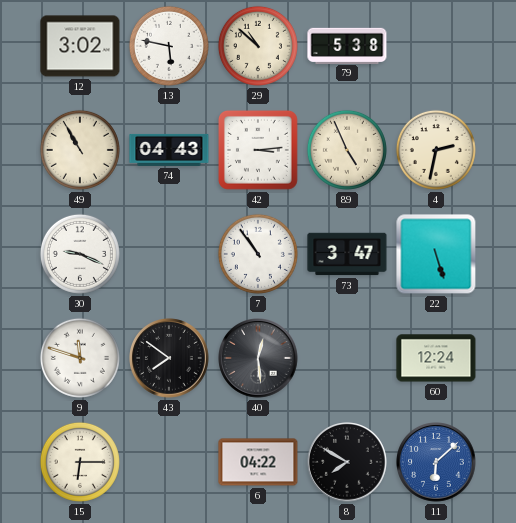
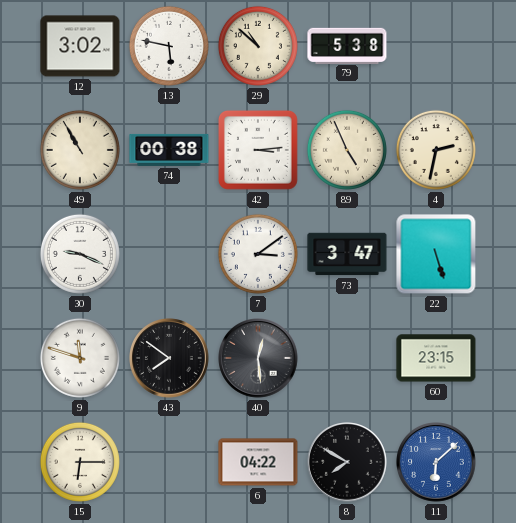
74: 04:43 -> 00:38 (169, 150)
7: 10:54 -> 3:09 (258, 254)
60: 12:24 -> 23:15 (436, 358)
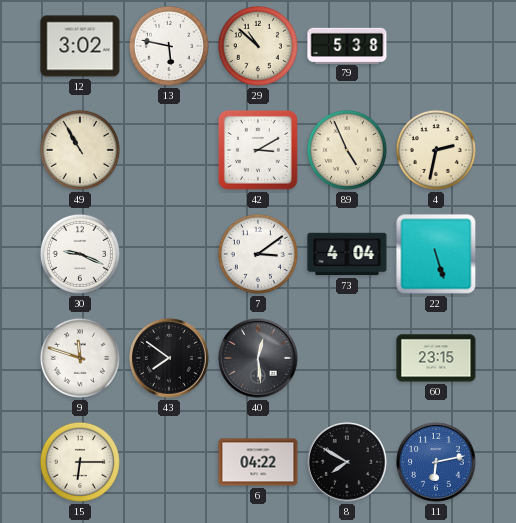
74: 00:38 -> none (169, 150)
42: 3:14 -> 3:10 (258, 150)
73: 3:47 -> 4:04 (347, 254)
11: 6:08 -> 6:13 (436, 462)
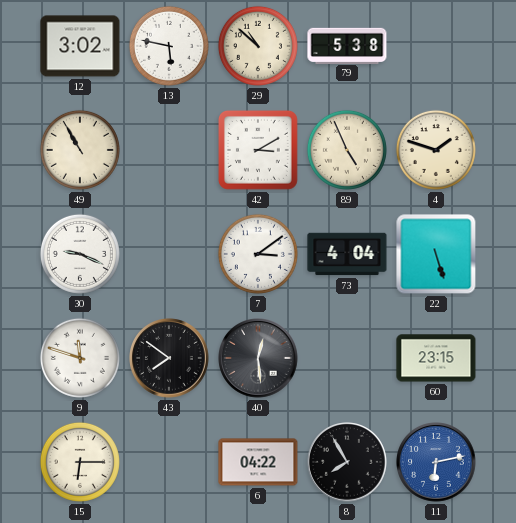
4: 2:32 -> 1:48 (436, 150)
8: 7:50 -> 7:55 (347, 462)
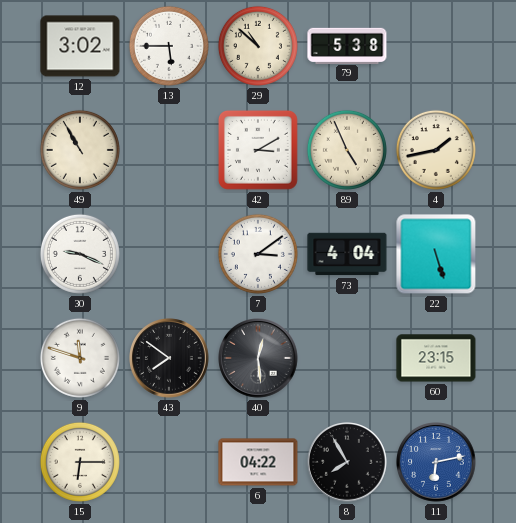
13: 5:47 -> 5:45 (169, 46)
4: 1:48 -> 1:43 (436, 150)
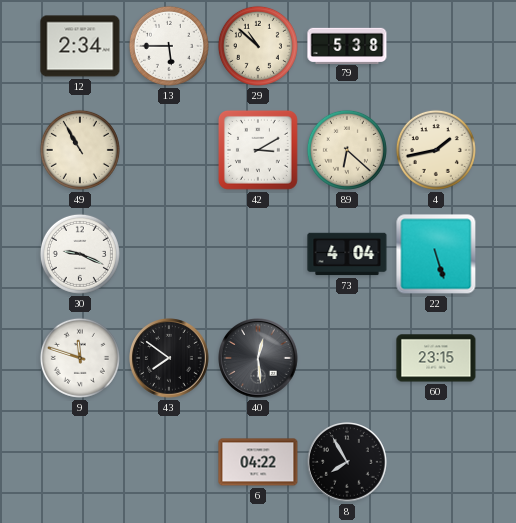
12: 3:02 -> 2:34 (80, 46)
89: 4:56 -> 6:22 (347, 150)
7: 3:09 -> none (258, 254)
15: 6:15 -> none (80, 462)
11: 6:13 -> none (436, 462)
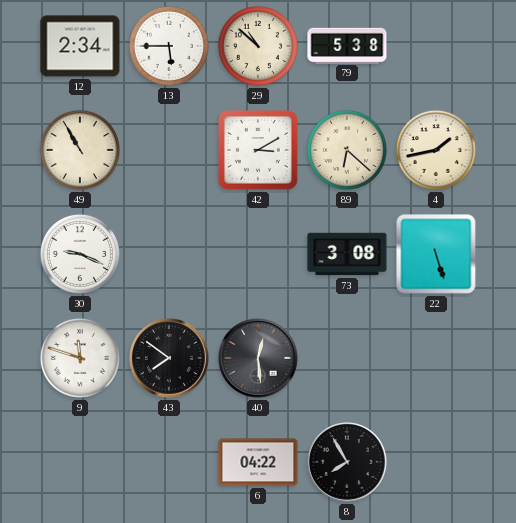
73: 4:04 -> 3:08 (347, 254)
60: 23:15 -> none (436, 358)
